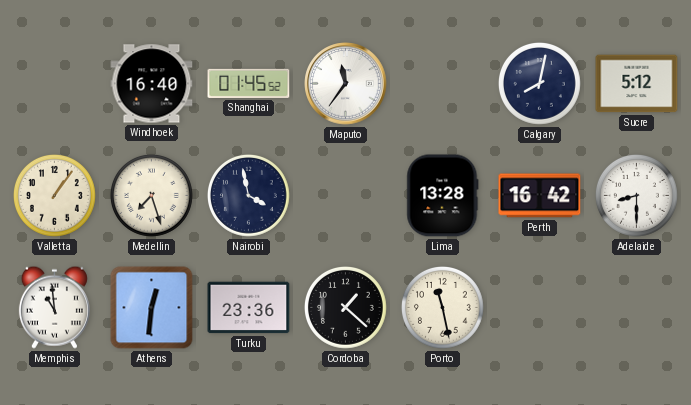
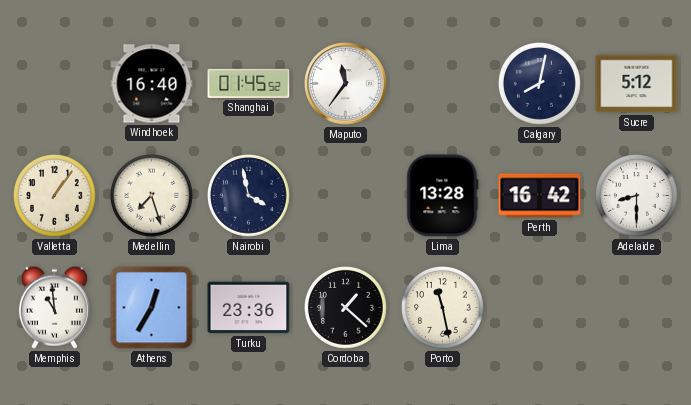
Athens: 12:31 -> 12:35 (152, 308)
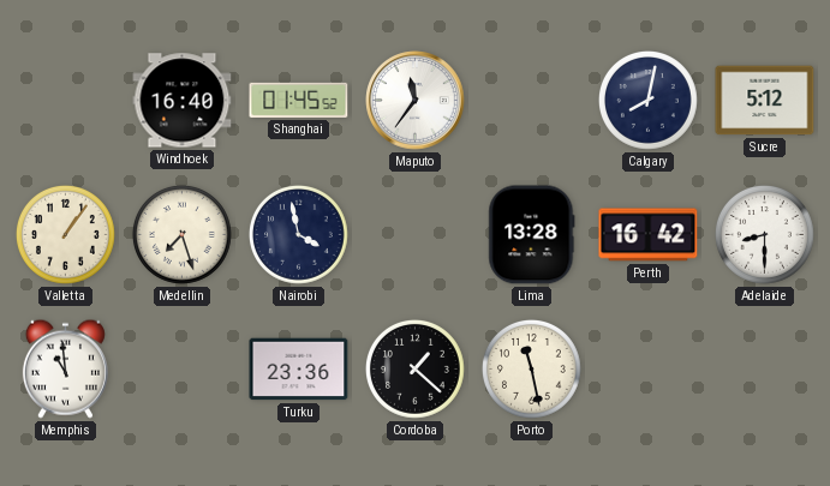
Athens: 12:35 -> none (152, 308)
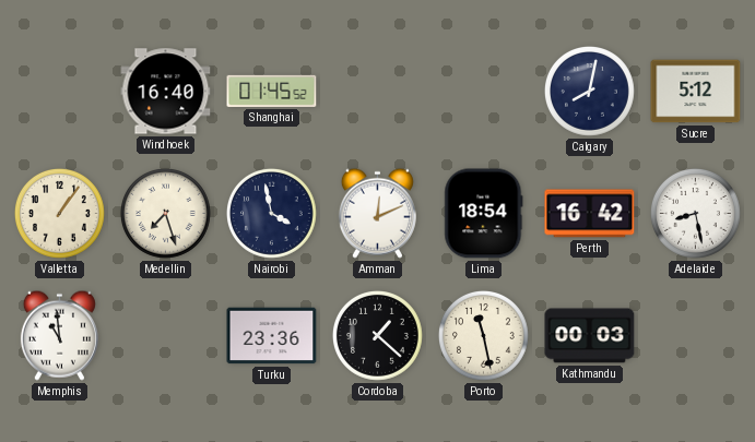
Maputo: 11:36 -> none (416, 101)
Amman: none -> 12:11 (377, 213)
Lima: 13:28 -> 18:54 (484, 214)
Adelaide: 8:30 -> 8:28 (695, 213)
Kathmandu: none -> 00:03 (590, 336)
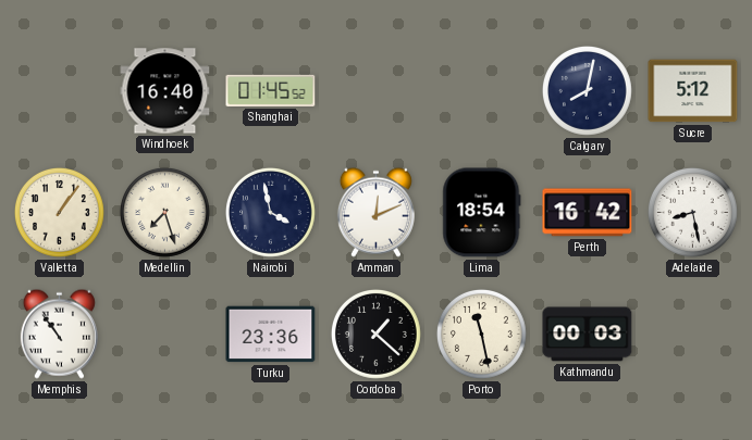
Memphis: 10:59 -> 10:54 (59, 334)
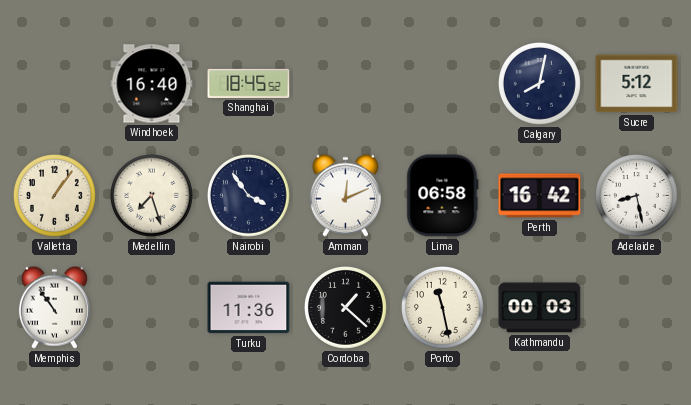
Shanghai: 01:45 -> 18:45 (249, 83)
Nairobi: 3:58 -> 3:54 (248, 195)
Lima: 18:54 -> 06:58 (443, 196)
Turku: 23:36 -> 11:36 (249, 308)
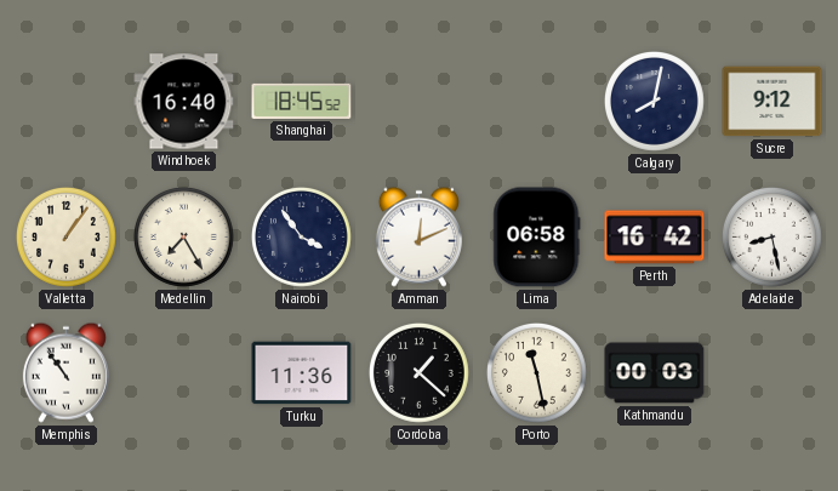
Sucre: 5:12 -> 9:12 (773, 102)
Medellin: 7:27 -> 7:25 (183, 236)
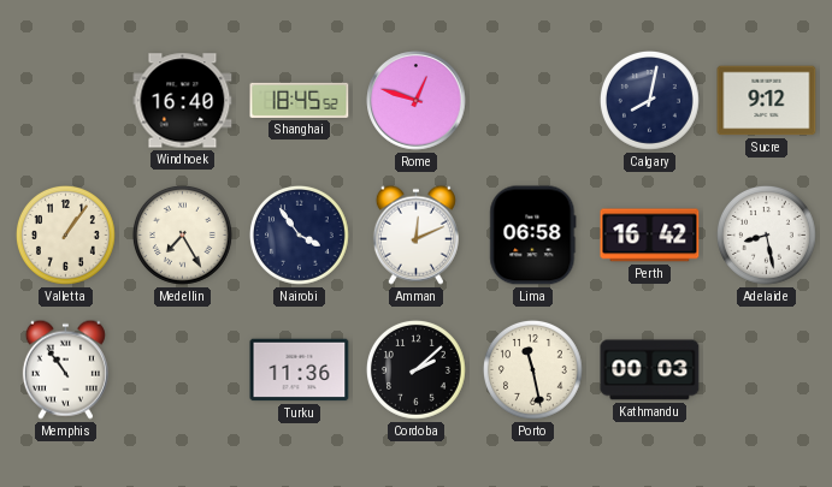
Rome: none -> 12:48 (417, 101)
Cordoba: 1:22 -> 2:08 (415, 369)
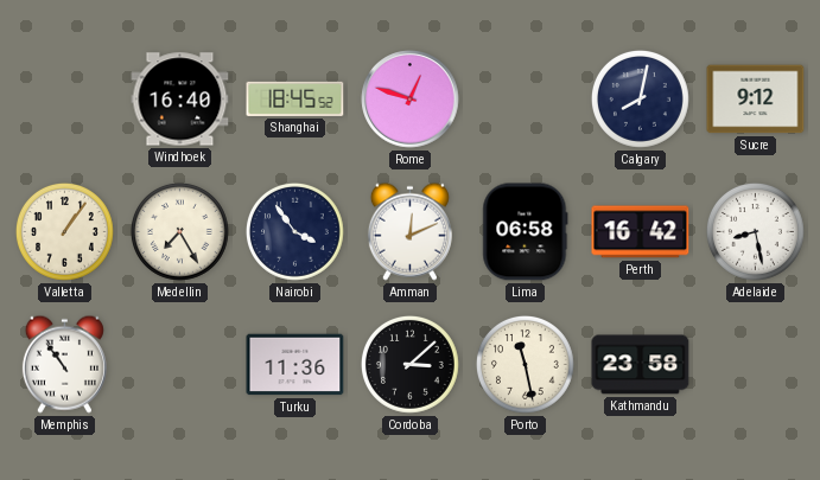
Cordoba: 2:08 -> 3:08 (409, 364)
Kathmandu: 00:03 -> 23:58 (641, 365)
